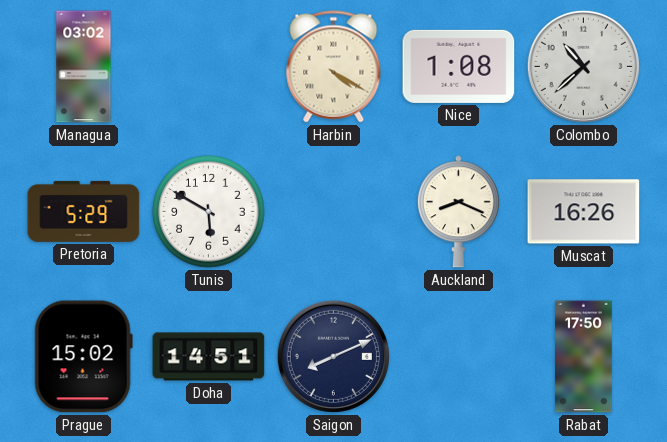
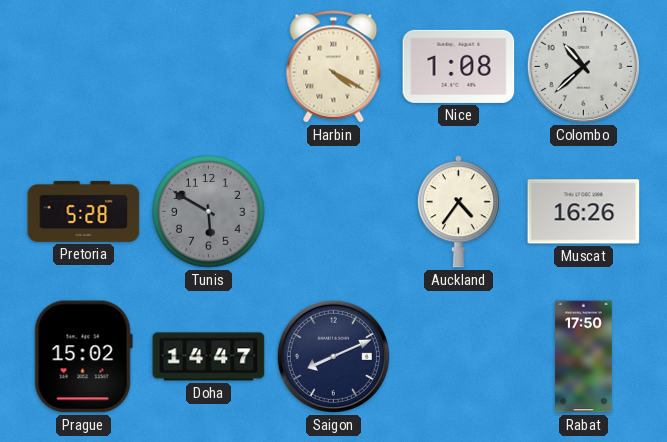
Managua: 03:02 -> none (84, 67)
Pretoria: 5:29 -> 5:28 (84, 211)
Tunis dial: white -> grey (209, 212)
Auckland: 8:19 -> 4:36 (458, 212)
Doha: 14:51 -> 14:47 (209, 357)
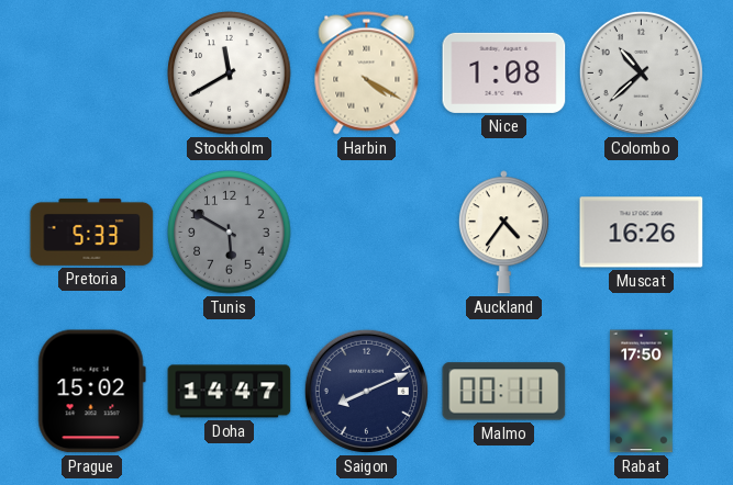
Stockholm: none -> 11:40 (230, 74)
Pretoria: 5:28 -> 5:33 (92, 232)
Malmo: none -> 00:11 (504, 392)
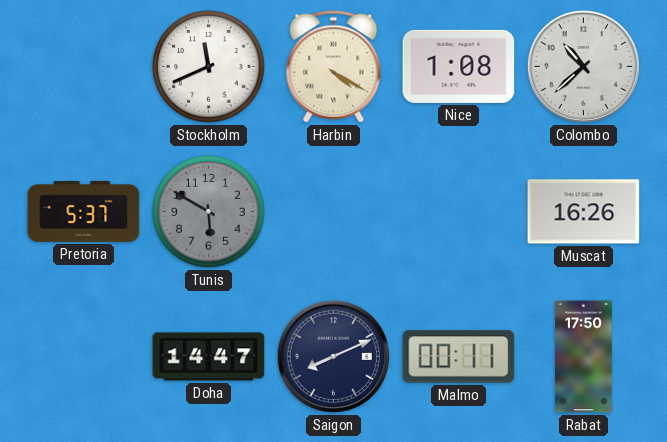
Stockholm: 11:40 -> 11:41 (209, 67)
Pretoria: 5:33 -> 5:37 (84, 211)
Auckland: 4:36 -> none (503, 233)
Prague: 15:02 -> none (91, 392)
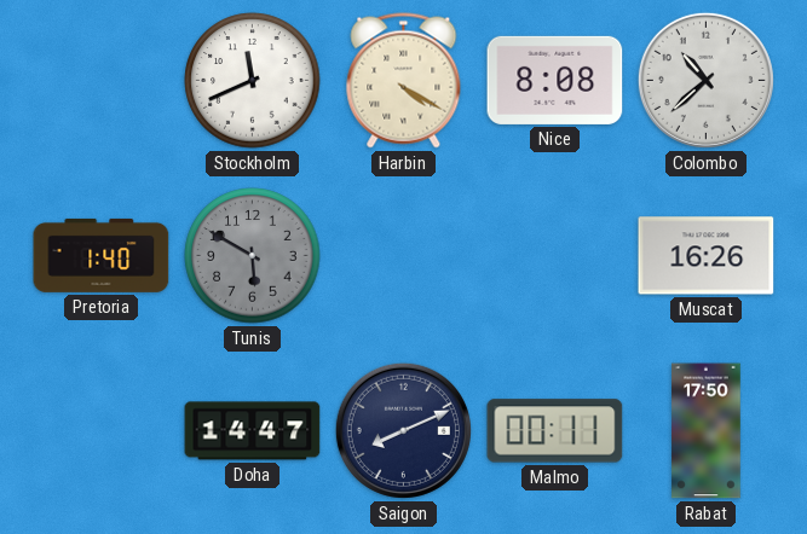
Nice: 1:08 -> 8:08 (555, 80)
Pretoria: 5:37 -> 1:40 (102, 255)
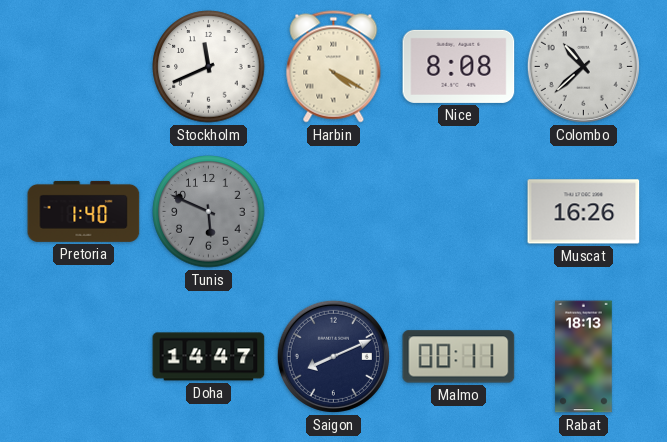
Tunis: 5:50 -> 5:49 (209, 212)
Rabat: 17:50 -> 18:13 (584, 357)
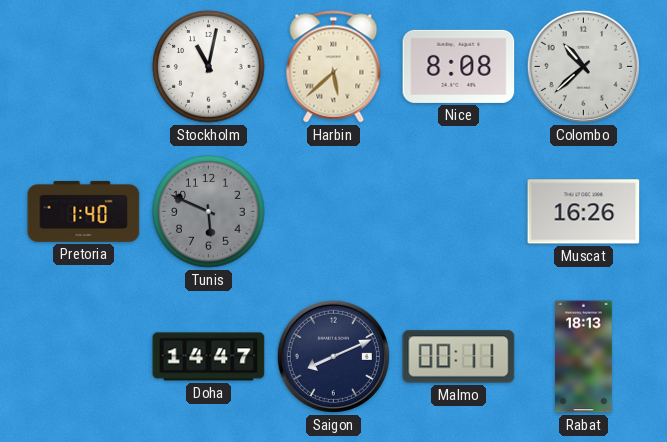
Stockholm: 11:41 -> 11:02 (209, 67)
Harbin: 4:20 -> 5:38 (334, 67)
